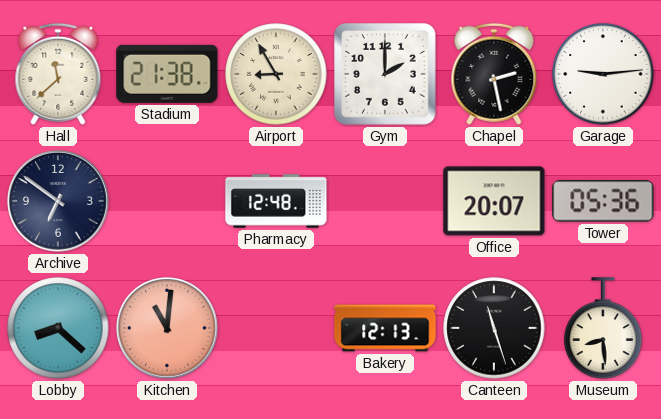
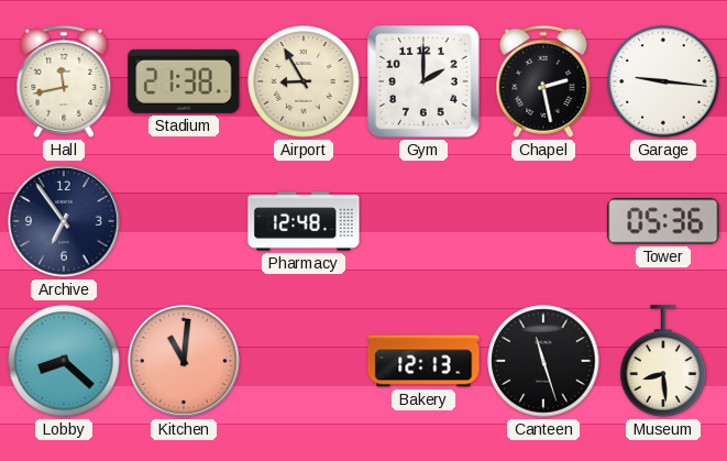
Hall: 11:38 -> 11:43 (64, 81)
Garage: 9:14 -> 9:16 (663, 81)
Archive: 6:51 -> 6:54 (65, 222)
Office: 20:07 -> none (494, 201)
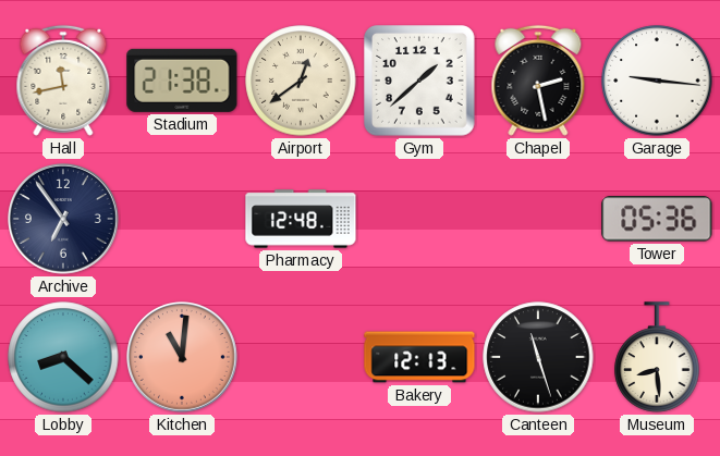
Airport: 8:55 -> 12:39 (301, 81)
Gym: 2:00 -> 1:38 (419, 81)
